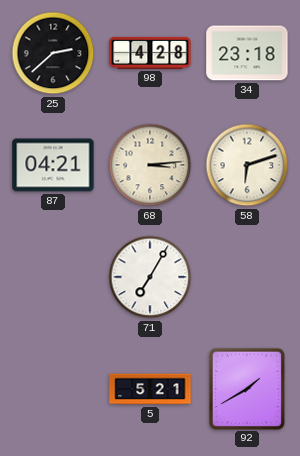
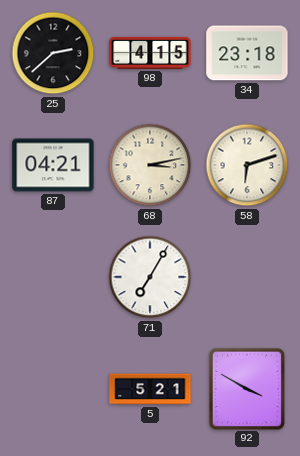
98: 4:28 -> 4:15 (150, 53)
68: 3:14 -> 3:13 (150, 165)
92: 1:40 -> 3:50 (246, 388)
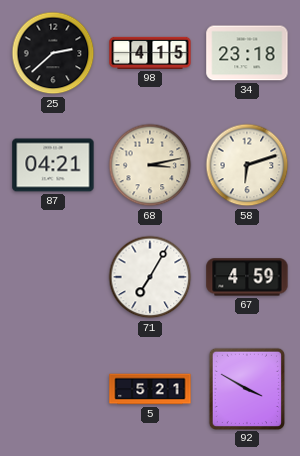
67: none -> 4:59 (247, 277)
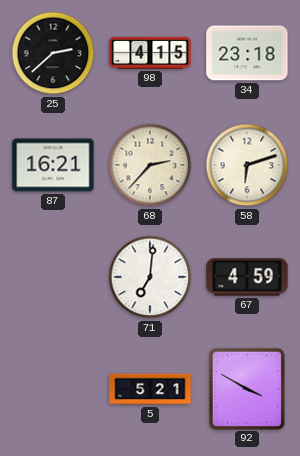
87: 04:21 -> 16:21 (53, 165)
68: 3:13 -> 2:37 (150, 165)
71: 7:05 -> 7:01 (150, 277)
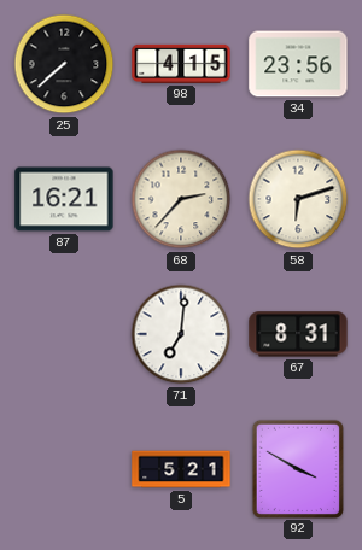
25: 2:38 -> 7:38 (64, 64)
34: 23:18 -> 23:56 (298, 64)
67: 4:59 -> 8:31 (298, 334)
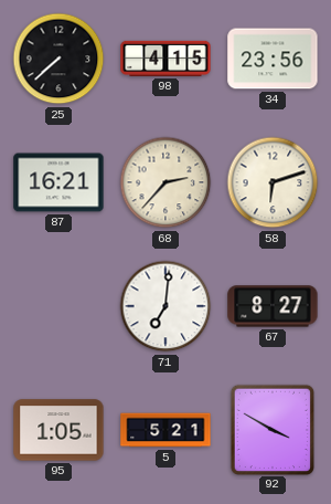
67: 8:31 -> 8:27 (273, 306)
95: none -> 1:05 (58, 430)
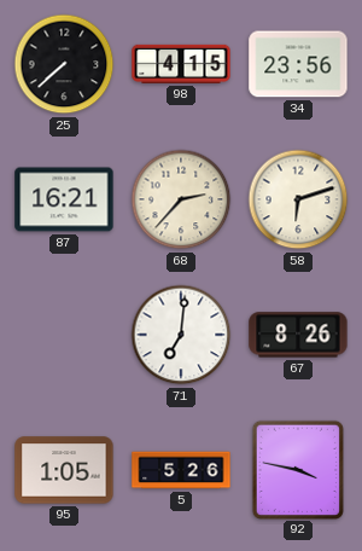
67: 8:27 -> 8:26 (298, 335)
5: 5:21 -> 5:26 (181, 470)
92: 3:50 -> 3:47 (297, 469)
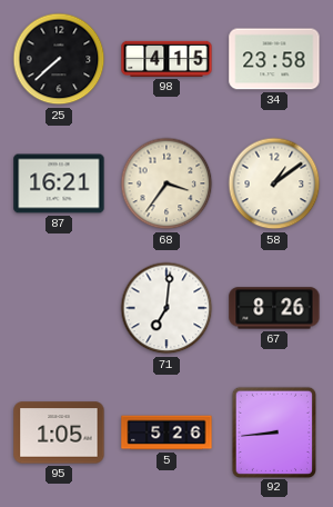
34: 23:56 -> 23:58 (274, 59)
68: 2:37 -> 3:36 (167, 183)
58: 6:12 -> 1:09 (274, 183)
92: 3:47 -> 8:44 (273, 431)
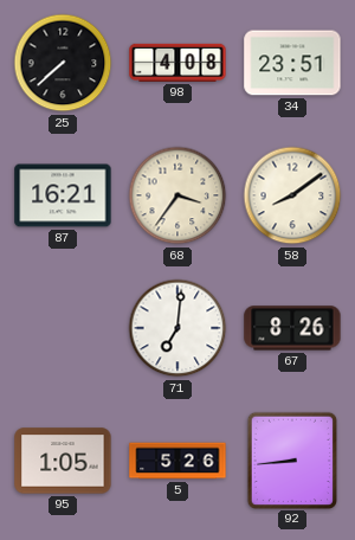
98: 4:15 -> 4:08 (177, 63)
34: 23:58 -> 23:51 (292, 63)
58: 1:09 -> 8:09 (292, 195)
